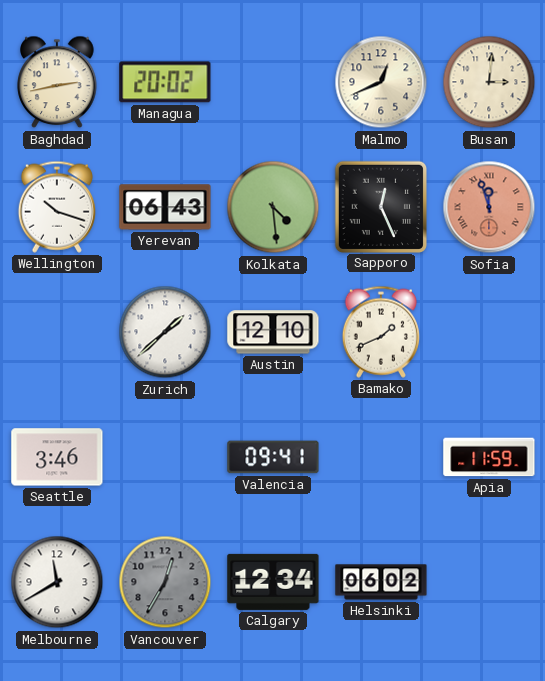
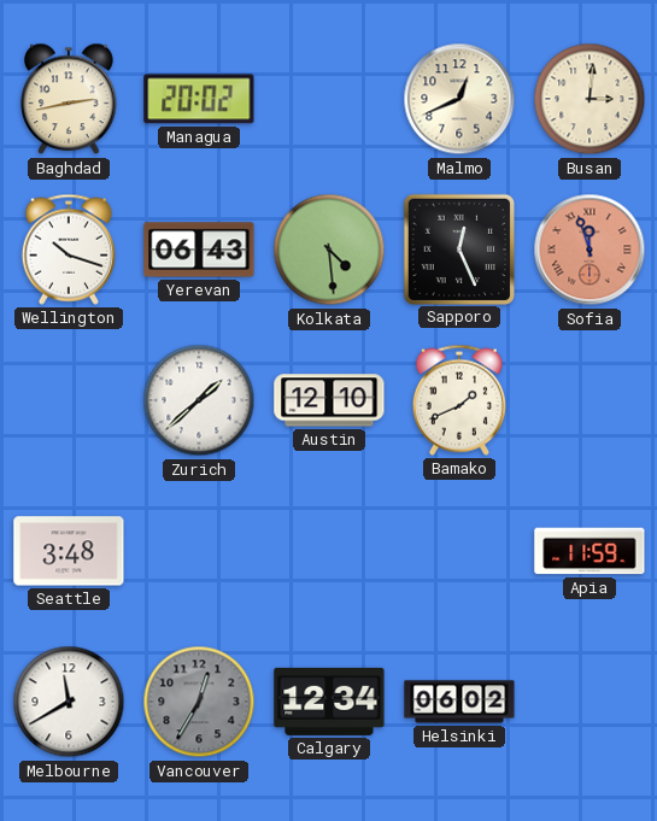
Seattle: 3:46 -> 3:48 (69, 551)
Valencia: 09:41 -> none (273, 457)
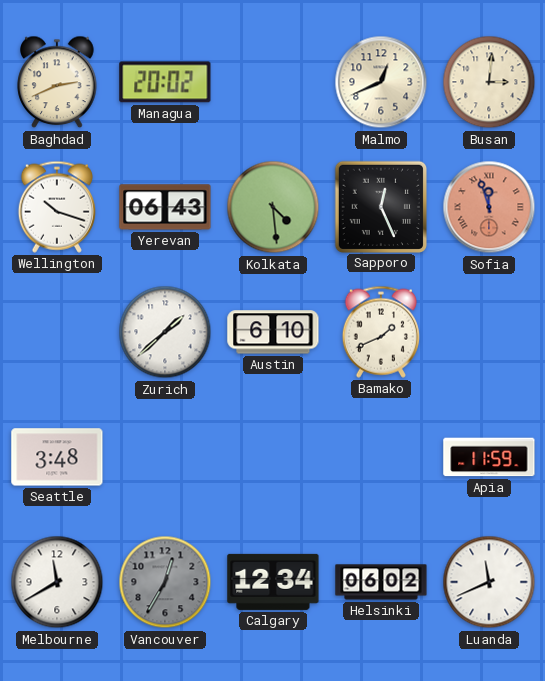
Baghdad: 2:43 -> 2:41 (57, 82)
Austin: 12:10 -> 6:10 (273, 332)
Luanda: none -> 11:41 (489, 582)
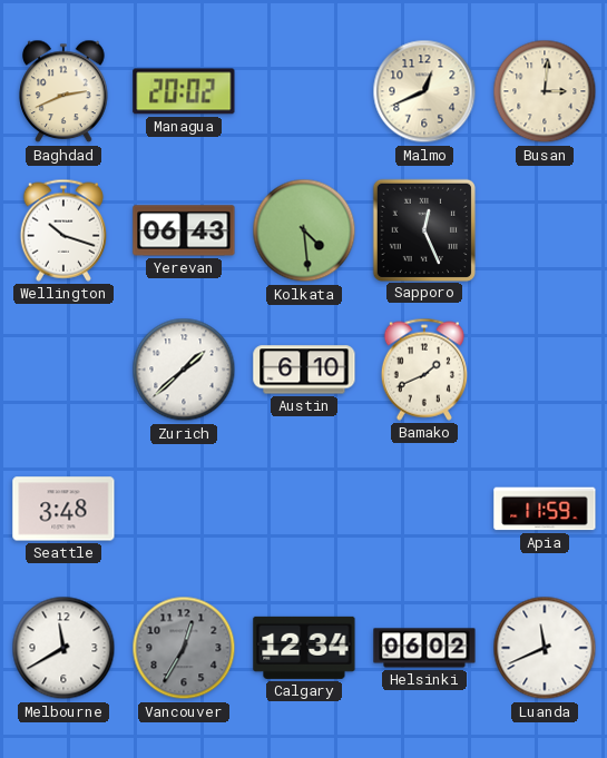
Sofia: 11:57 -> none (489, 207)
